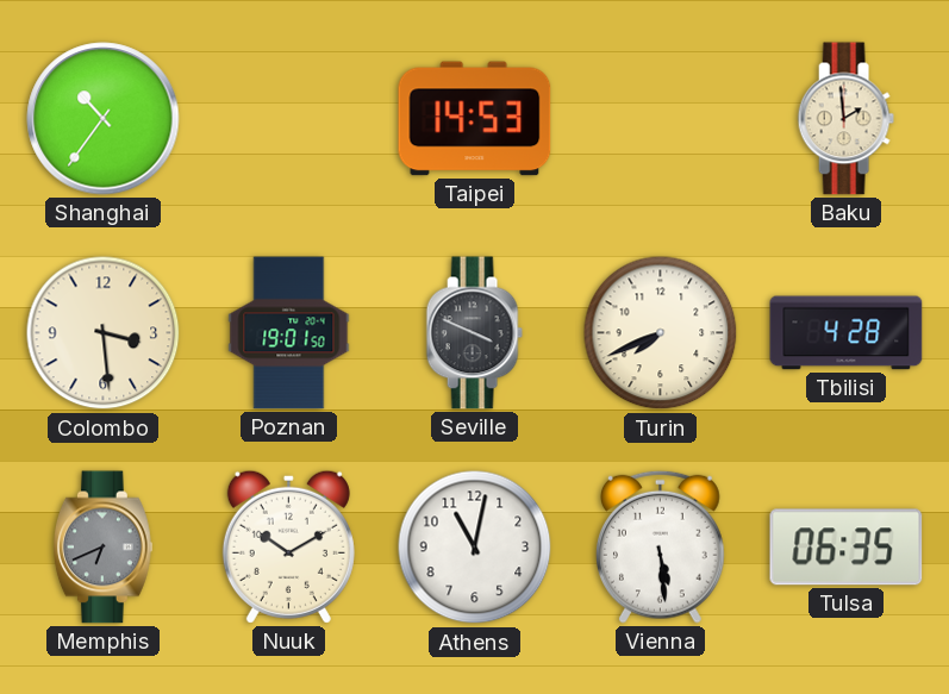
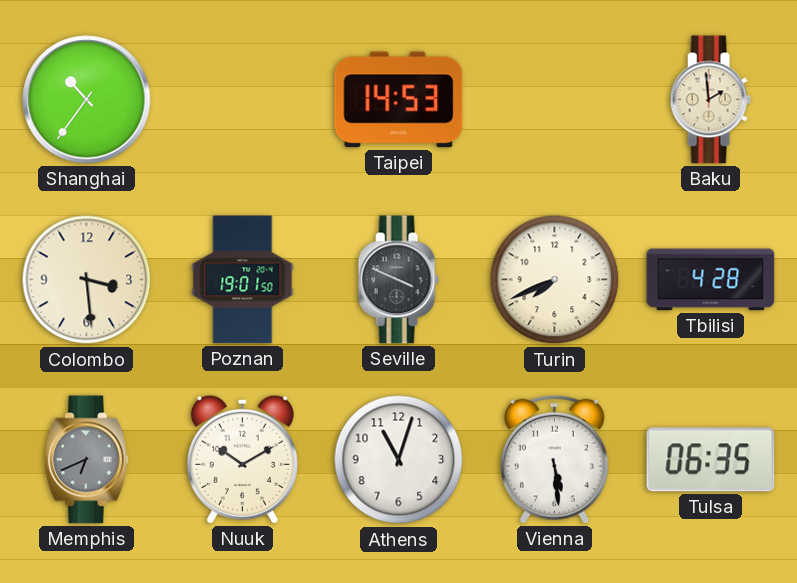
Athens: 11:02 -> 11:03 (399, 460)
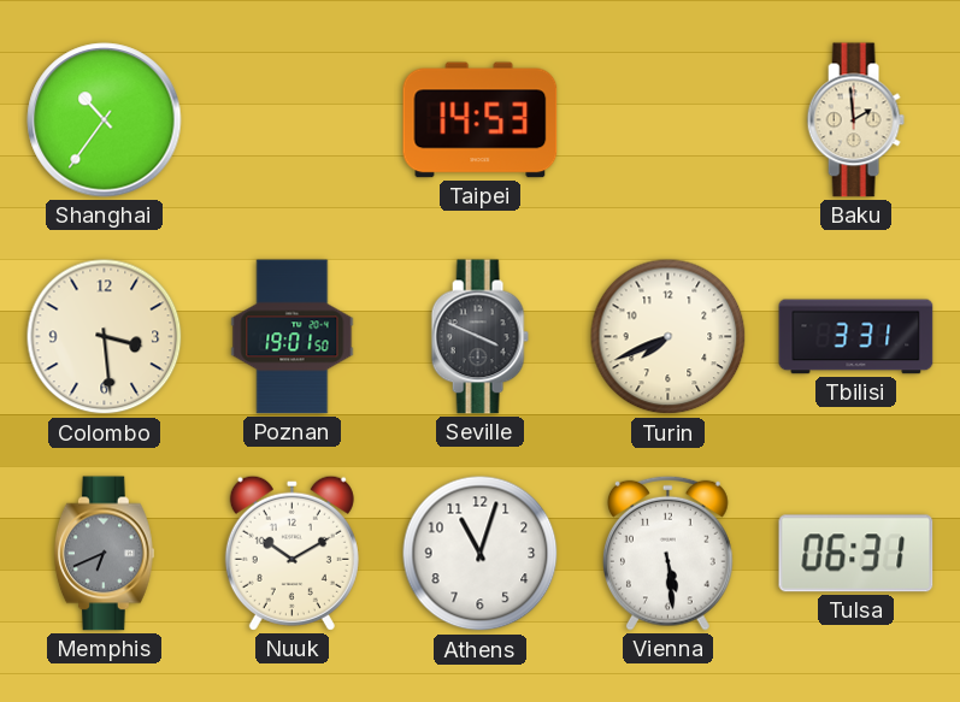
Tbilisi: 4:28 -> 3:31 (856, 337)
Tulsa: 06:35 -> 06:31 (856, 554)
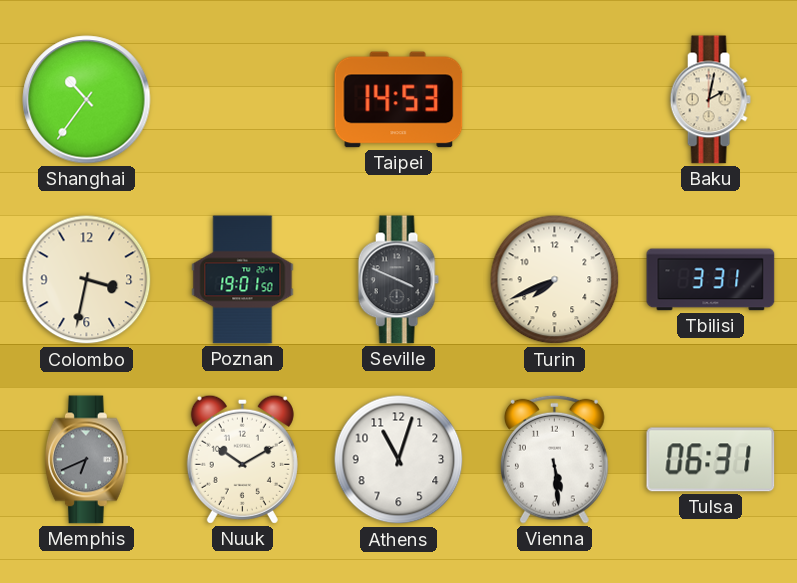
Baku: 1:59 -> 2:02 (710, 100)
Colombo: 3:29 -> 3:32 (87, 280)
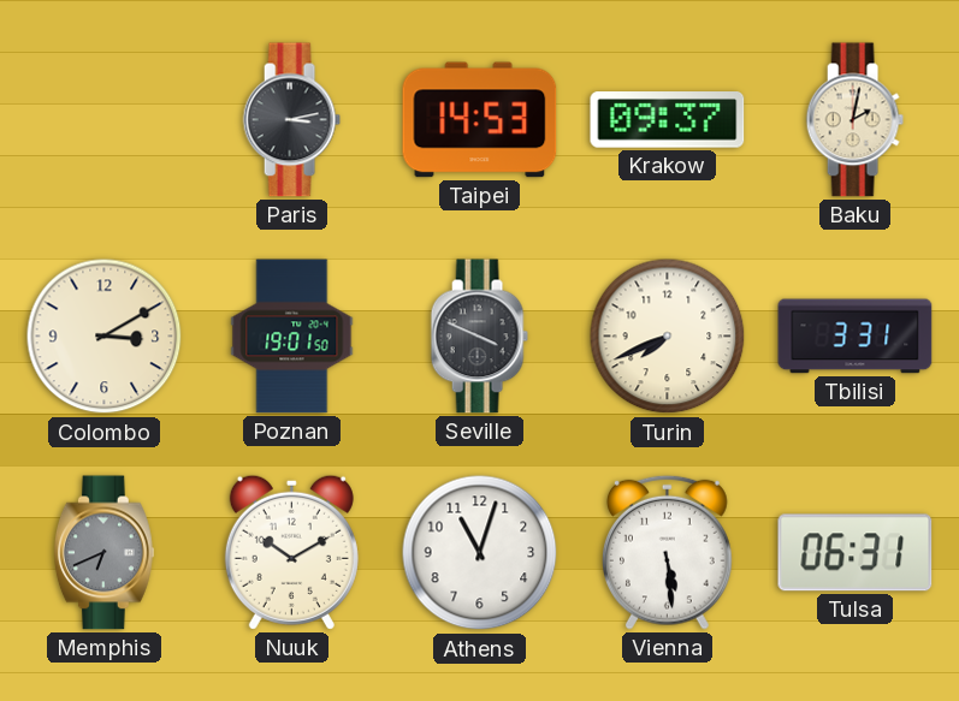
Shanghai: 10:36 -> none (87, 100)
Paris: none -> 3:13 (291, 120)
Krakow: none -> 09:37 (668, 120)
Colombo: 3:32 -> 3:10 (105, 337)
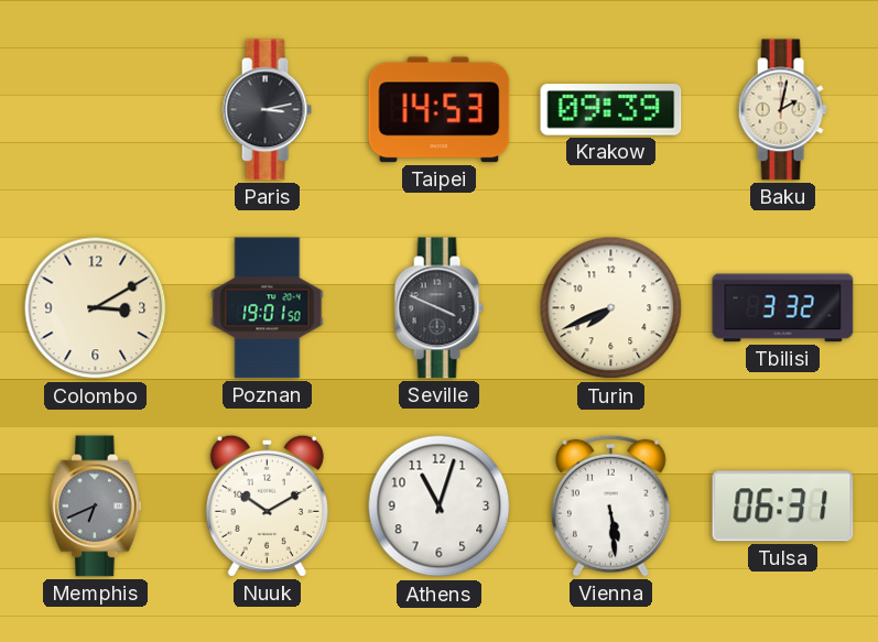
Krakow: 09:37 -> 09:39 (611, 110)
Tbilisi: 3:31 -> 3:32 (783, 308)
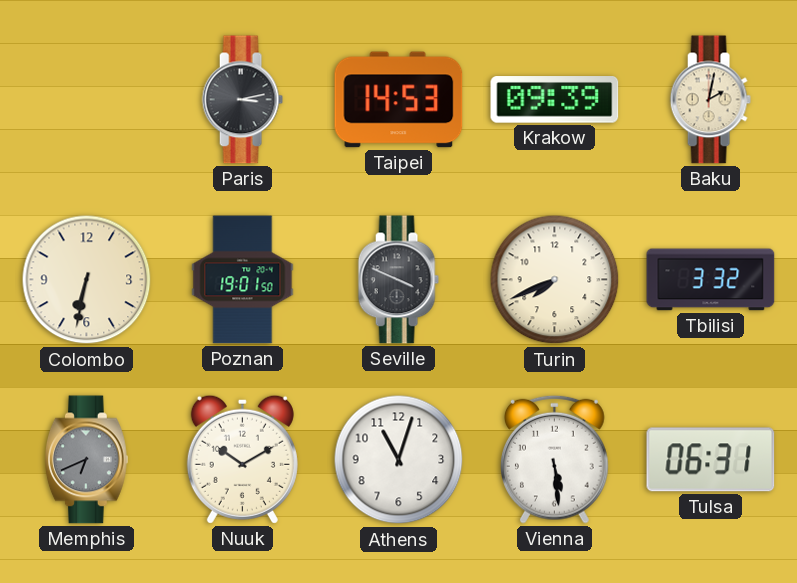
Colombo: 3:10 -> 6:32 (87, 280)
